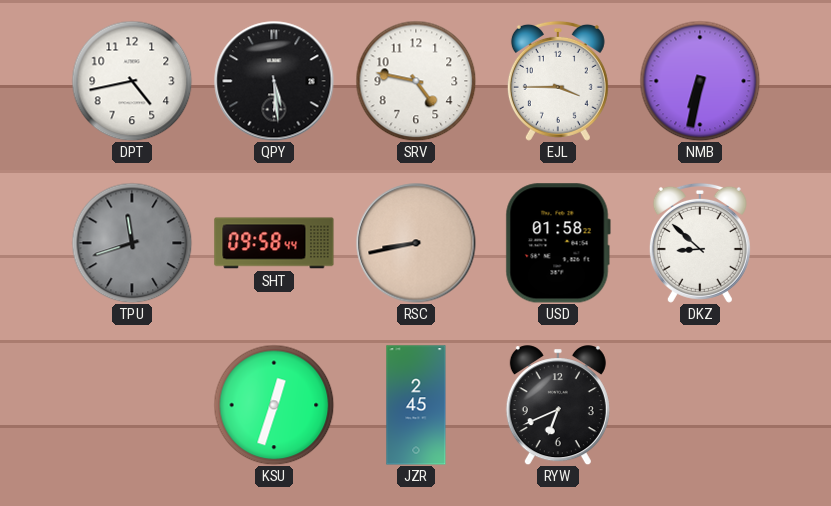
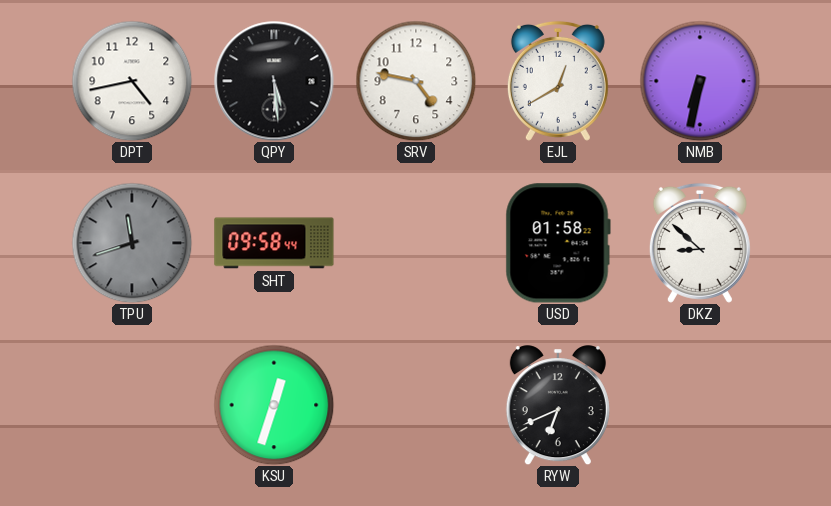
EJL: 3:45 -> 12:40 (558, 81)
RSC: 8:43 -> none (416, 243)
JZR: 2:45 -> none (416, 405)
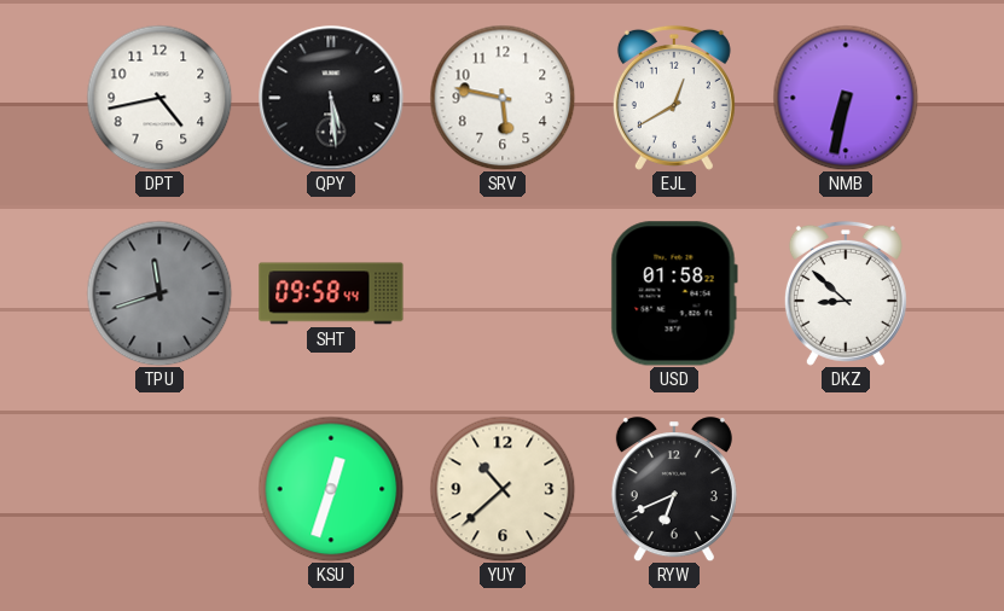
SRV: 4:47 -> 5:47 (503, 98)
YUY: none -> 10:38 (503, 489)
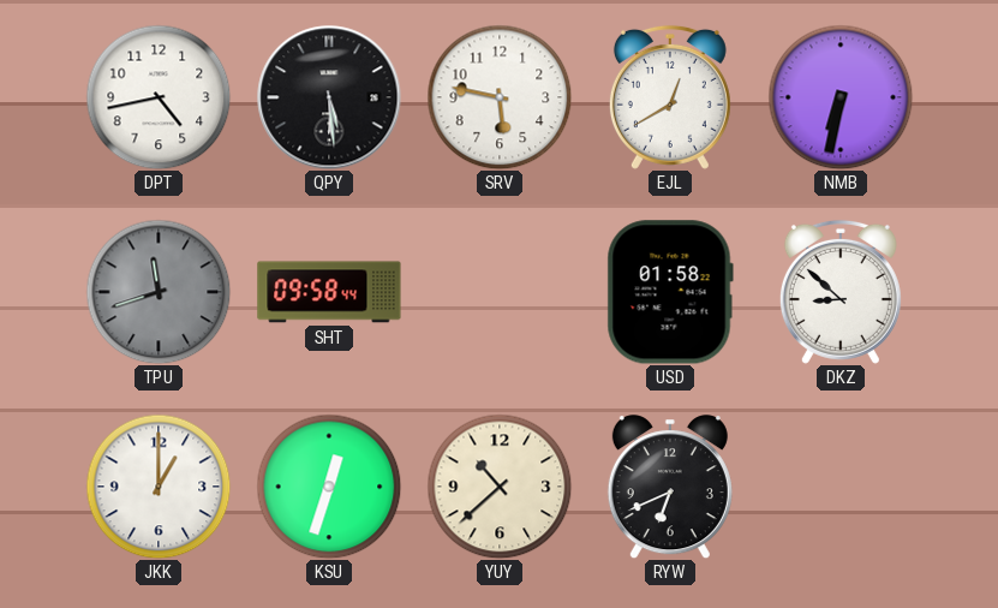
JKK: none -> 1:00 (159, 487)
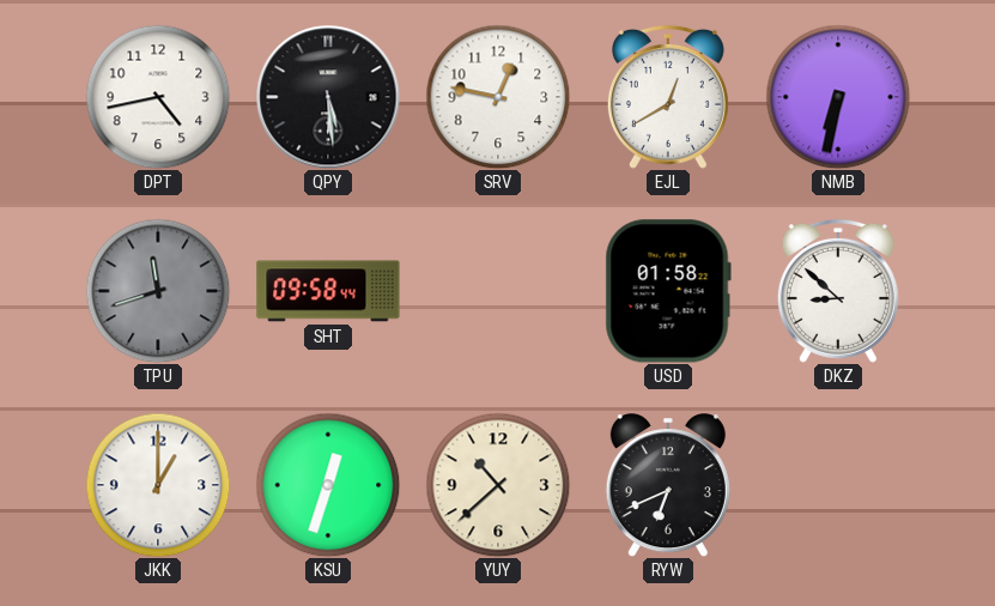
SRV: 5:47 -> 12:47 (498, 97)
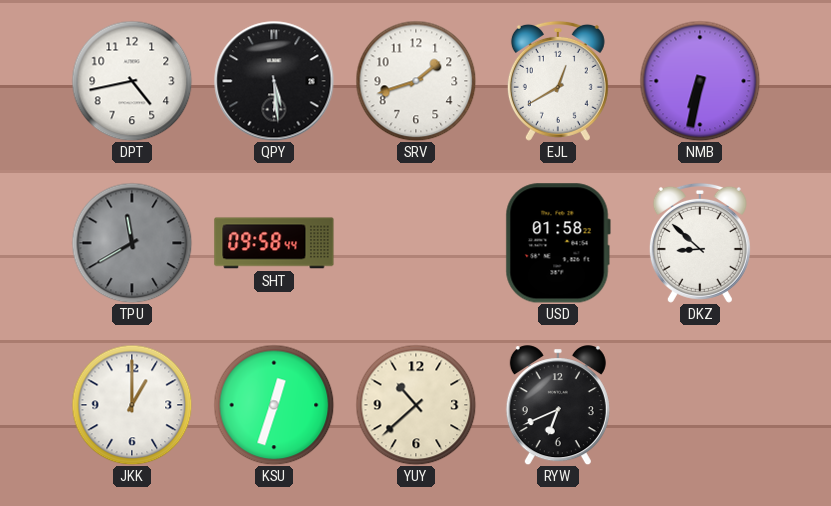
SRV: 12:47 -> 1:42 (416, 81)
TPU: 11:42 -> 11:40 (132, 243)
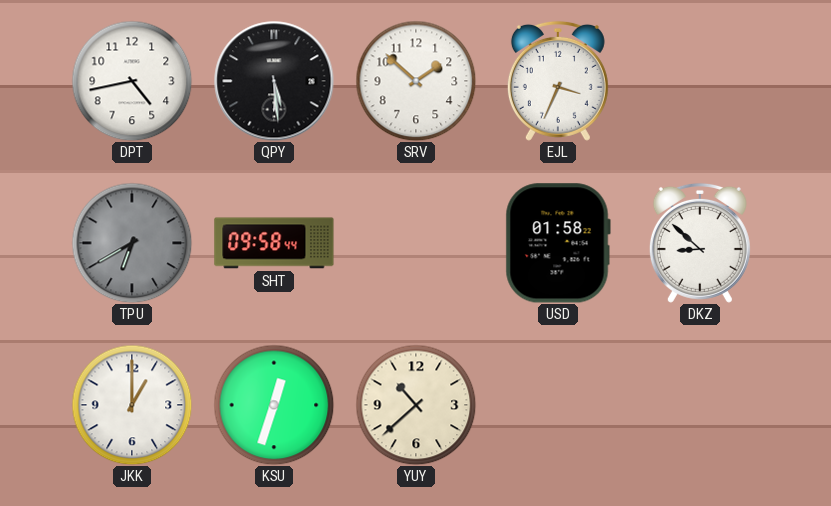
SRV: 1:42 -> 1:52 (416, 81)
EJL: 12:40 -> 3:34 (558, 81)
NMB: 6:32 -> none (700, 81)
TPU: 11:40 -> 6:40 (132, 243)
RYW: 6:41 -> none (558, 405)
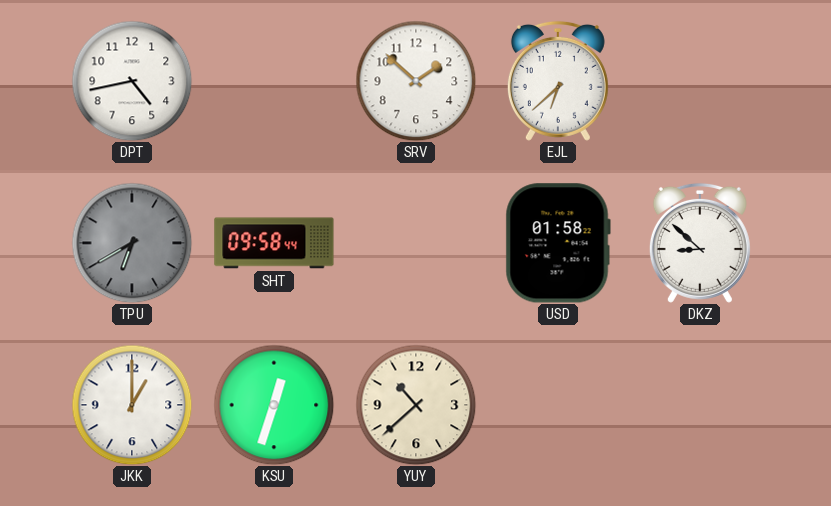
QPY: 5:29 -> none (274, 81)
EJL: 3:34 -> 6:38 (558, 81)
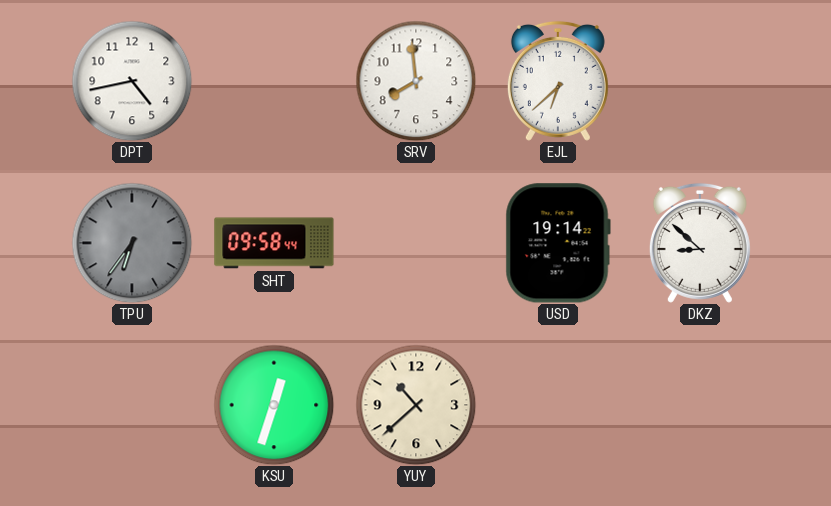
SRV: 1:52 -> 7:59 (416, 81)
TPU: 6:40 -> 6:36 (132, 243)
USD: 01:58 -> 19:14 (558, 243)
JKK: 1:00 -> none (132, 405)
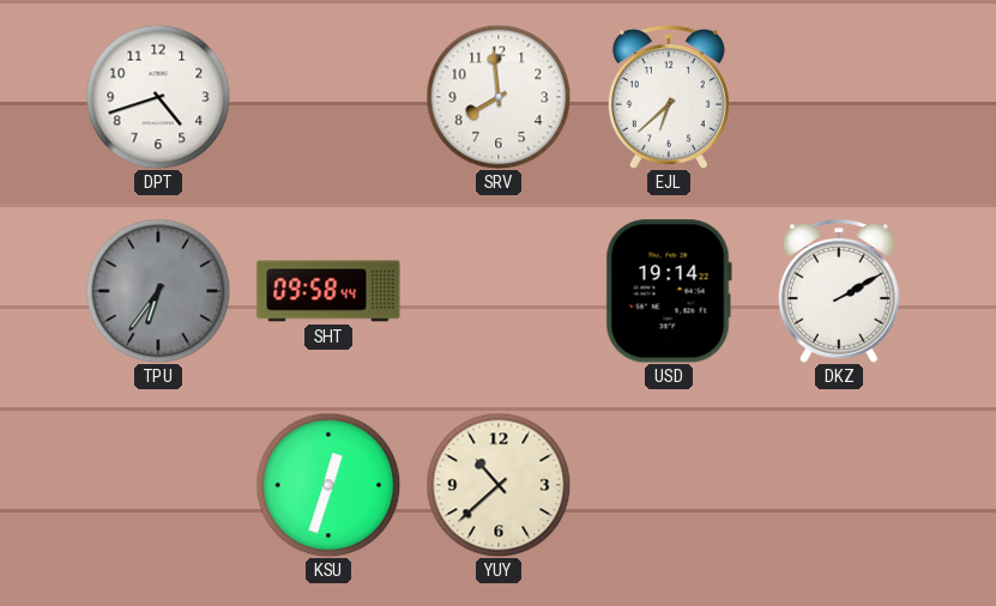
DPT: 4:43 -> 4:42 (158, 97)
DKZ: 8:52 -> 2:10 (839, 291)
